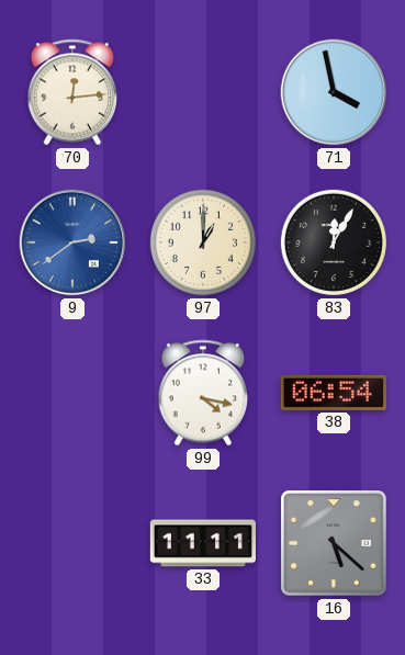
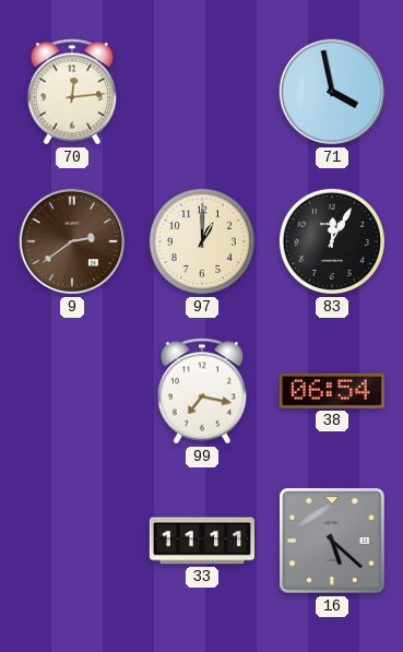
9 dial: blue -> brown (72, 241)
99: 4:17 -> 7:17 (202, 391)
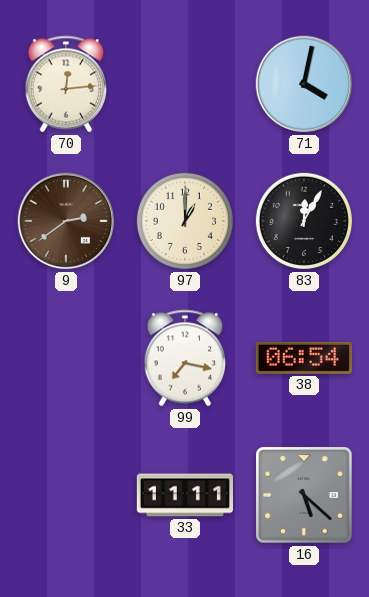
71: 3:58 -> 4:02 (304, 84)
